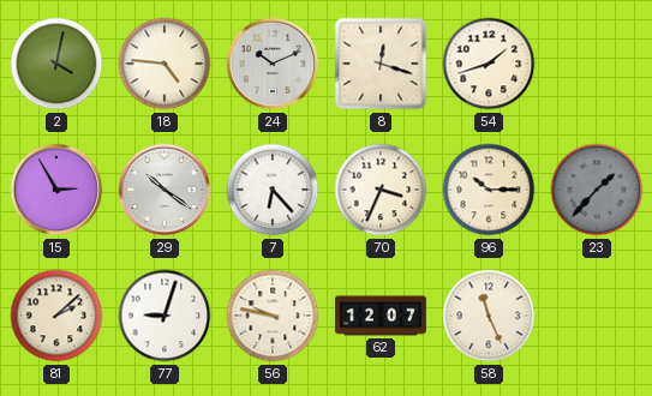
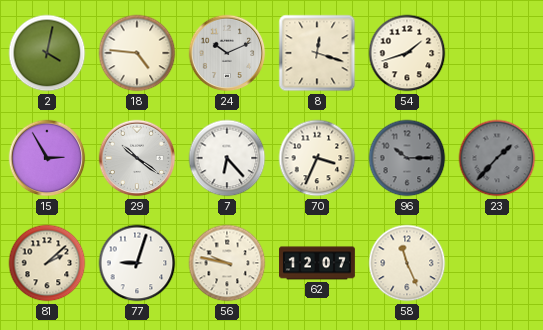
96 dial: cream -> grey (407, 158)
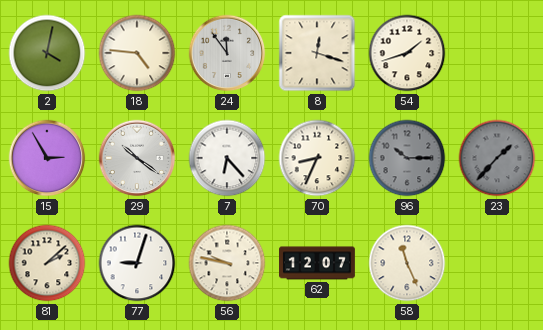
24: 10:11 -> 11:54 (227, 53)
70: 3:34 -> 8:34 (317, 158)
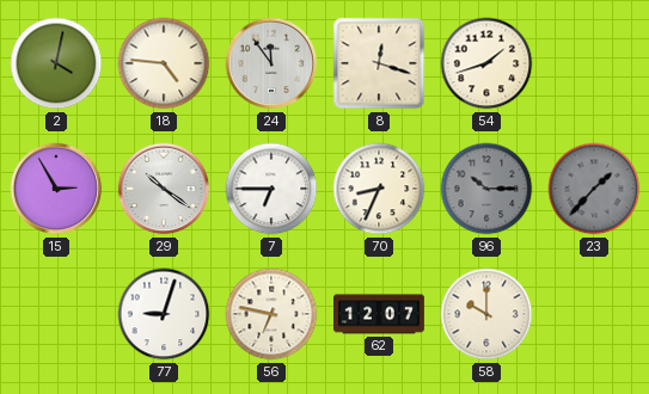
7: 6:23 -> 6:45 (271, 189)
81: 2:08 -> none (47, 263)
56: 9:47 -> 6:47 (271, 314)
58: 11:26 -> 10:00 (486, 314)
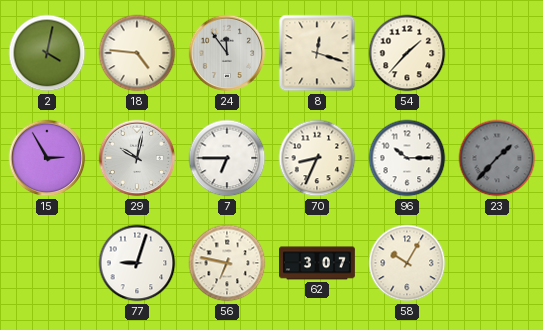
54: 1:42 -> 1:37 (407, 53)
29: 10:21 -> 10:02 (137, 158)
96 dial: grey -> white (407, 158)
62: 12:07 -> 3:07 (318, 263)
58: 10:00 -> 10:05 (407, 263)
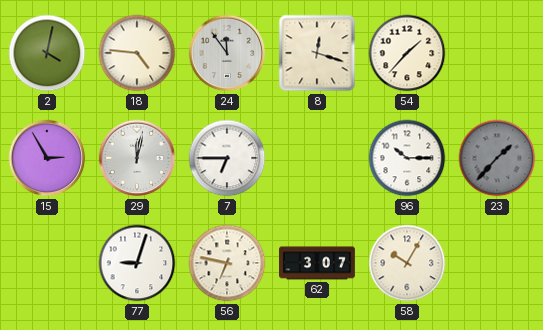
29: 10:02 -> 12:02 (137, 158)
70: 8:34 -> none (317, 158)
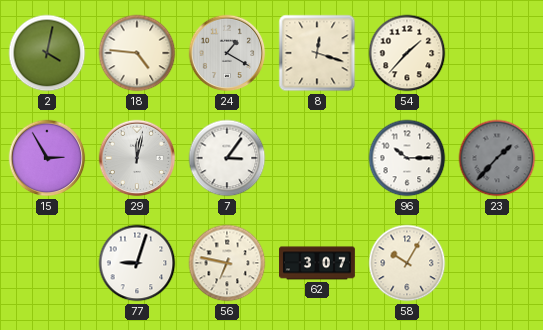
24: 11:54 -> 1:20 (227, 53)
7: 6:45 -> 3:06 (227, 158)
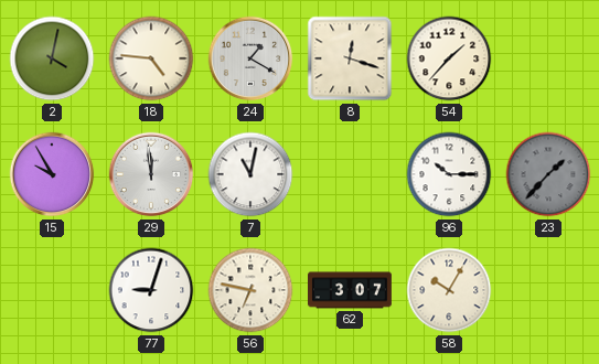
15: 2:55 -> 9:55 (52, 174)
29: 12:02 -> 11:59 (151, 174)
7: 3:06 -> 11:02 (250, 174)
